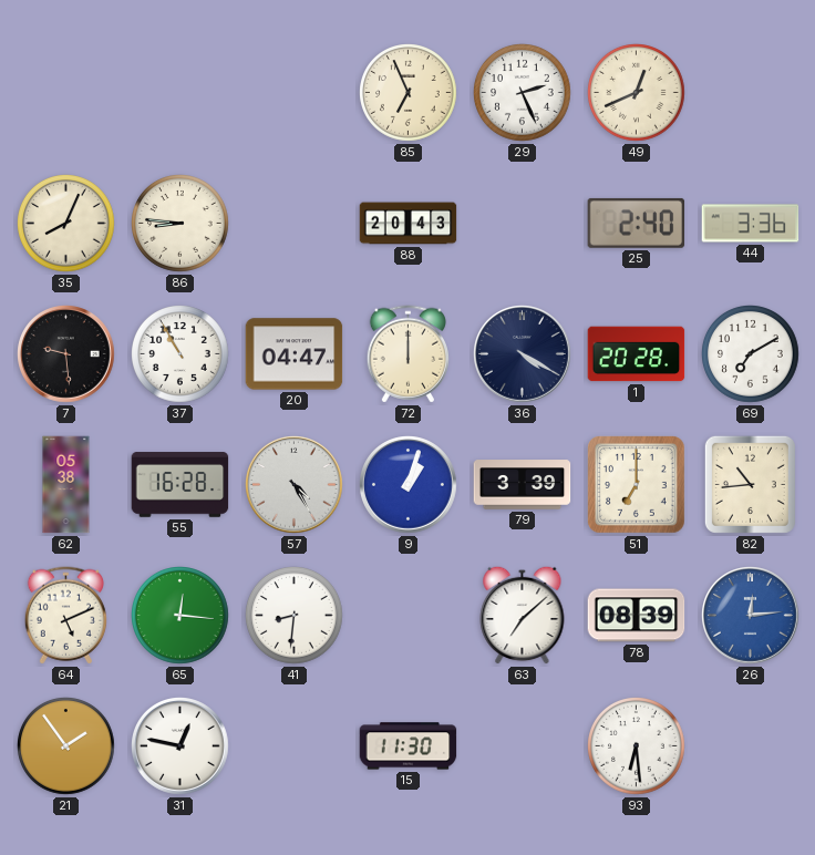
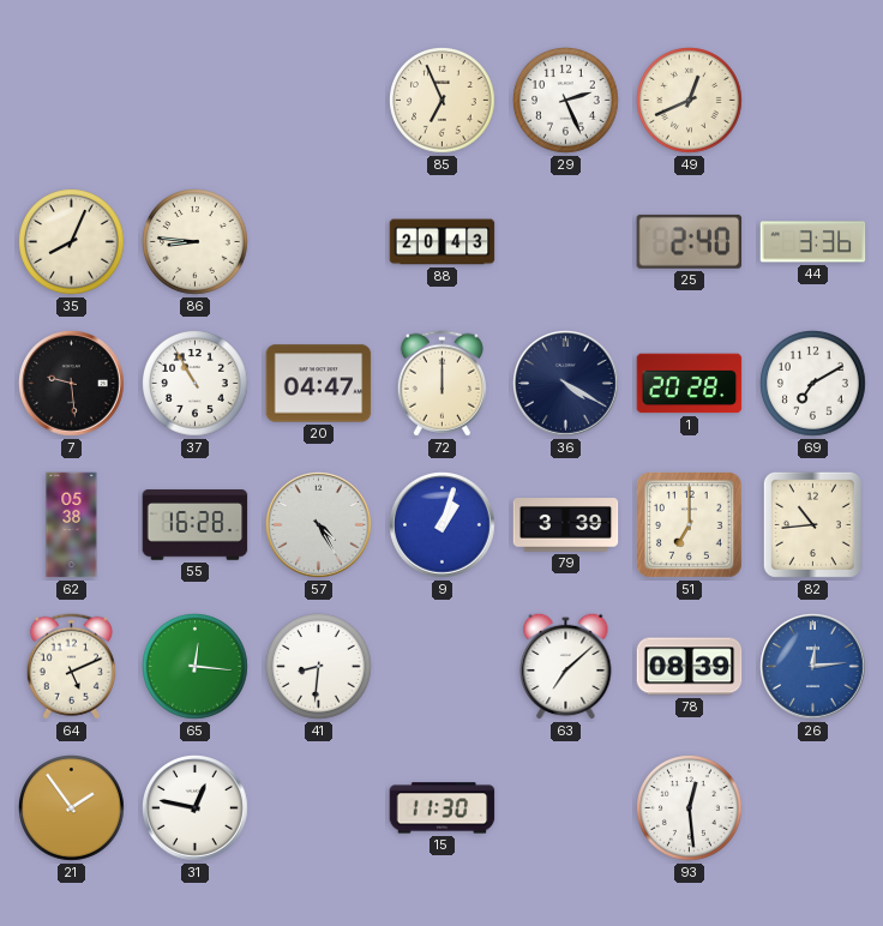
93: 6:29 -> 12:29 (690, 808)
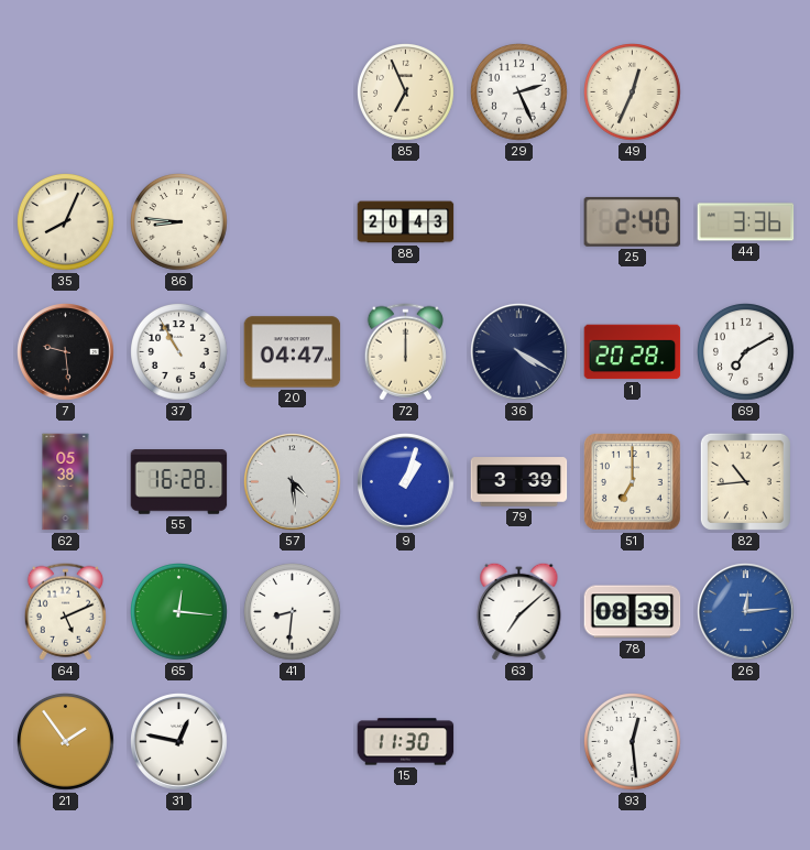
49: 12:41 -> 12:34 (633, 92)
57: 4:25 -> 4:29 (293, 482)
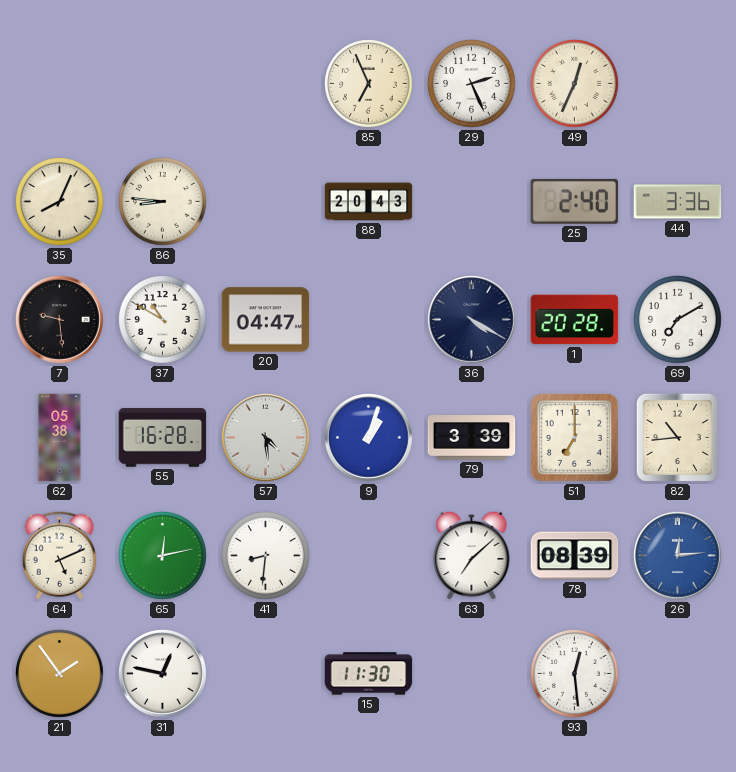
37: 10:55 -> 10:50 (163, 320)
72: 12:00 -> none (405, 352)
65: 12:16 -> 12:13 (163, 556)
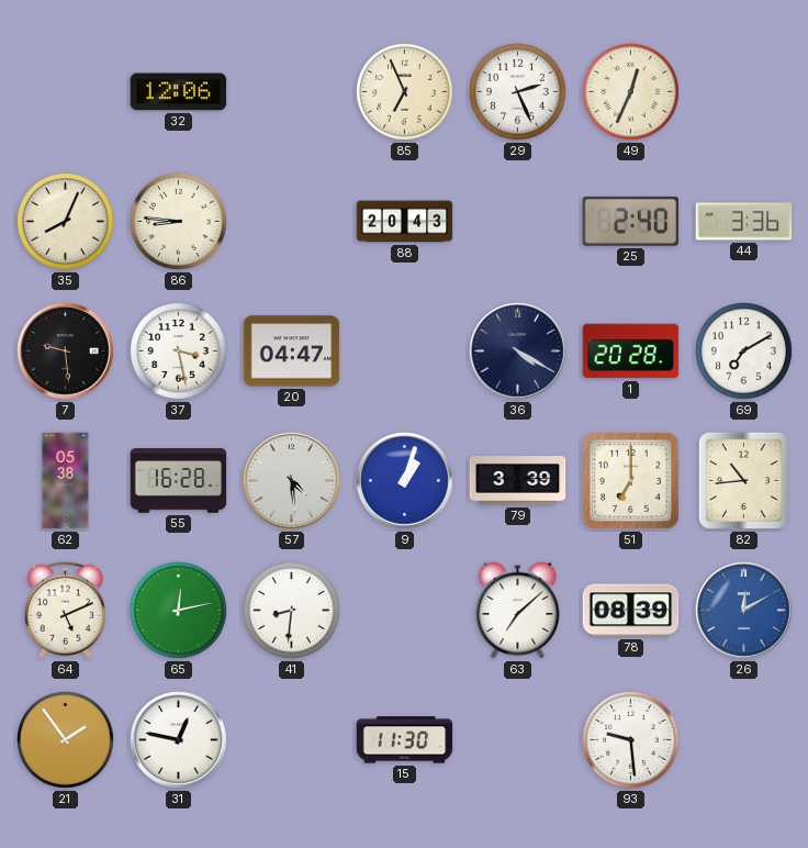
32: none -> 12:06 (179, 92)
37: 10:50 -> 3:28 (179, 352)
26: 12:14 -> 12:10 (744, 611)
93: 12:29 -> 9:29 (631, 740)
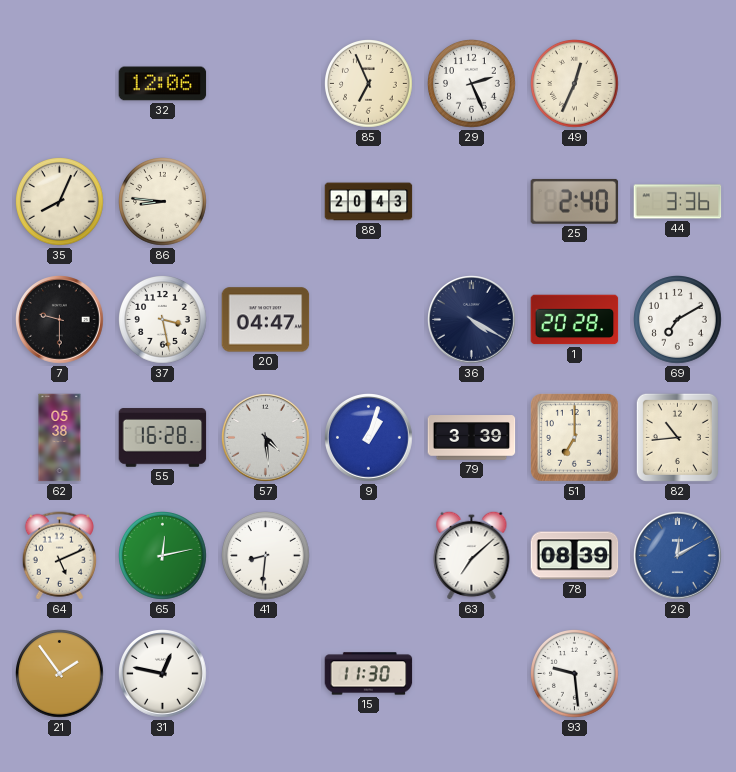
7: 9:29 -> 9:30 (60, 320)
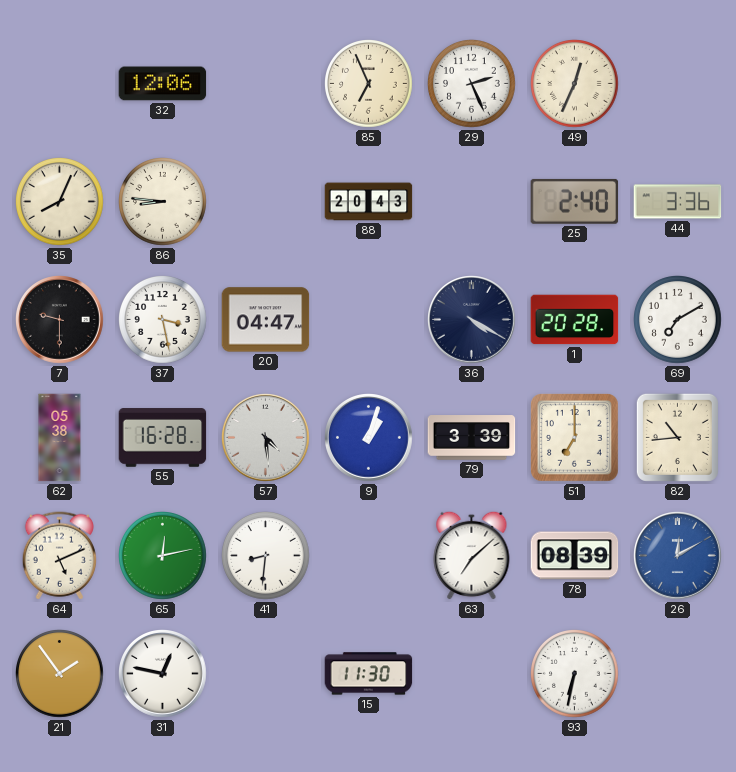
93: 9:29 -> 6:32 (575, 674)
